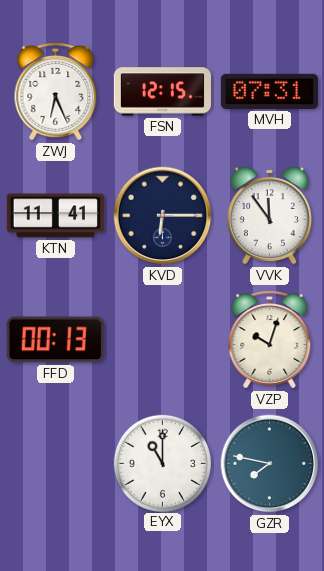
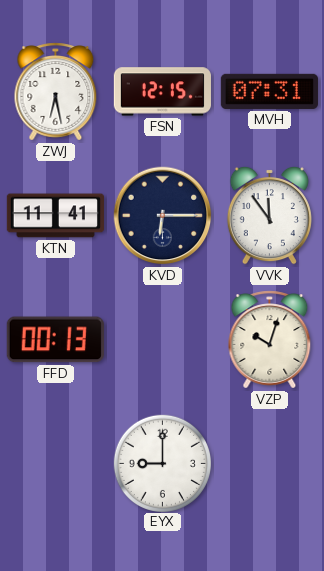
ZWJ: 6:26 -> 6:28 (56, 92)
EYX: 11:00 -> 9:00 (162, 463)
GZR: 7:47 -> none (270, 464)
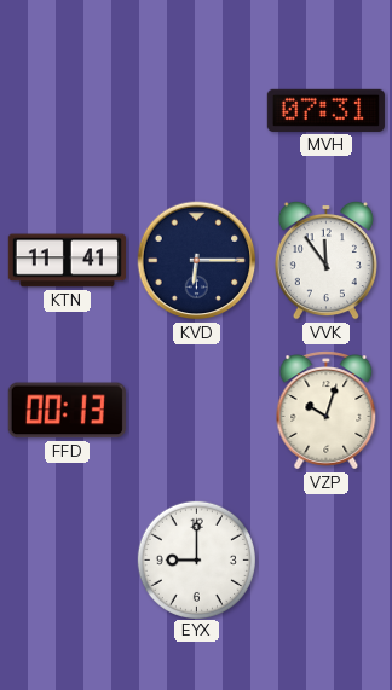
ZWJ: 6:28 -> none (56, 92)
FSN: 12:15 -> none (162, 92)
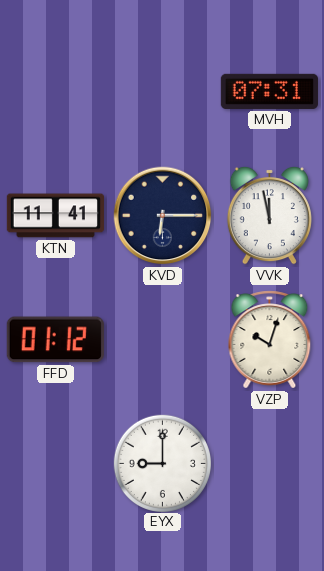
VVK: 11:54 -> 11:58 (269, 215)
FFD: 00:13 -> 01:12 (55, 340)
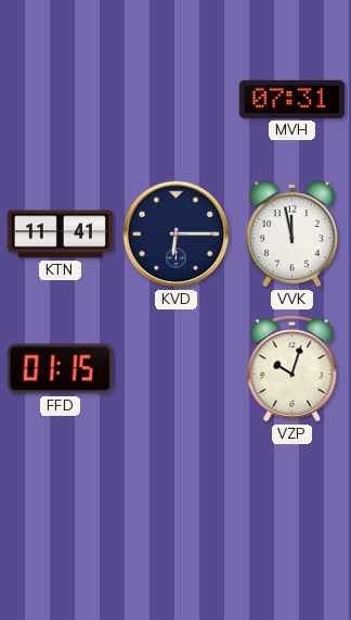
FFD: 01:12 -> 01:15 (60, 369)
EYX: 9:00 -> none (162, 463)
